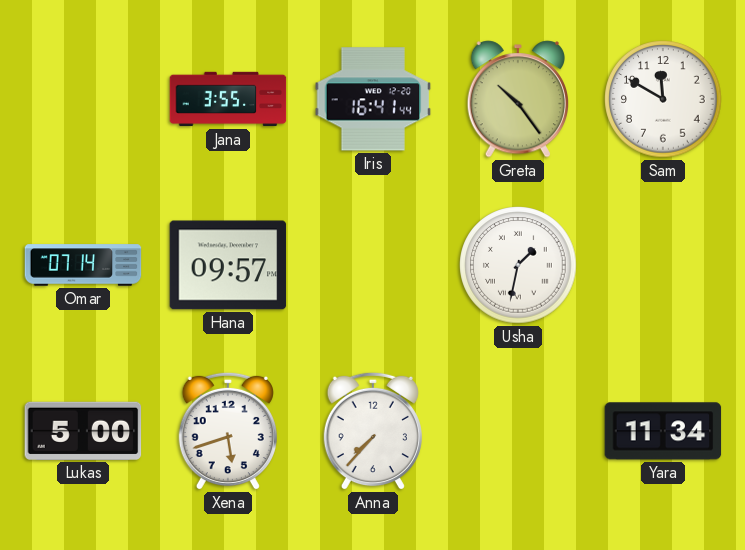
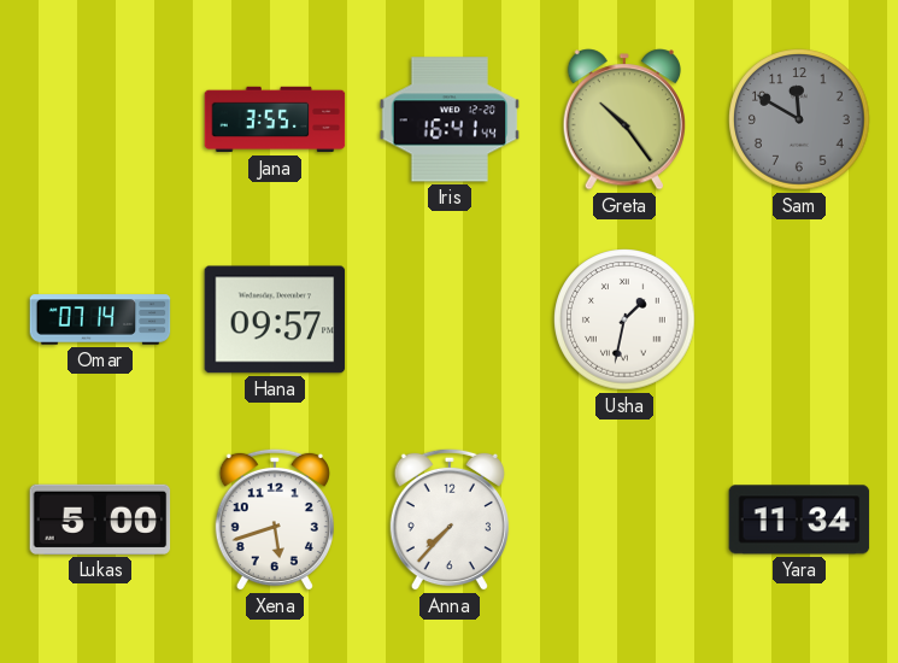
Sam dial: white -> grey (799, 119)
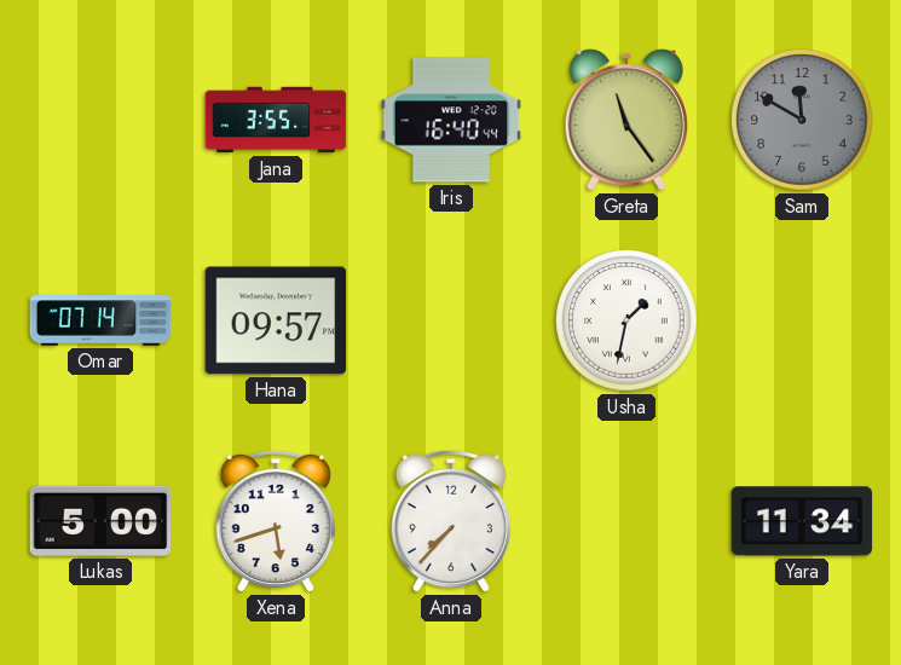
Iris: 16:41 -> 16:40 (451, 120)
Greta: 10:24 -> 11:24 (625, 120)
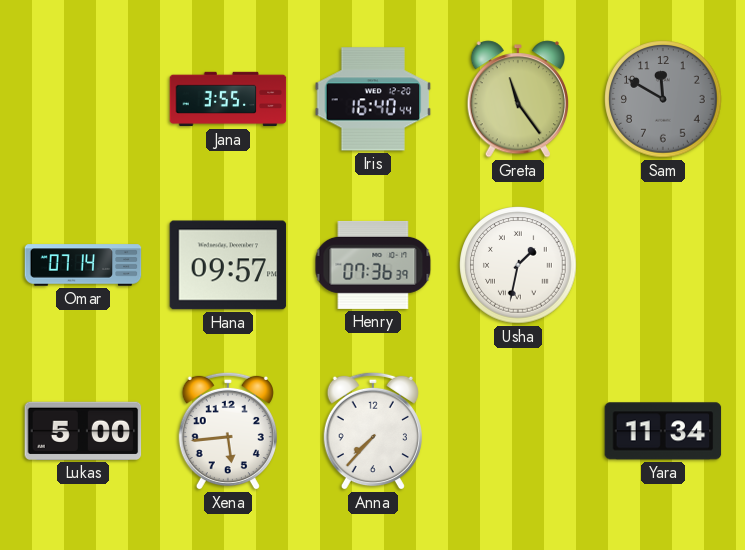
Henry: none -> 07:36 (373, 265)
Xena: 5:42 -> 5:44 (228, 431)
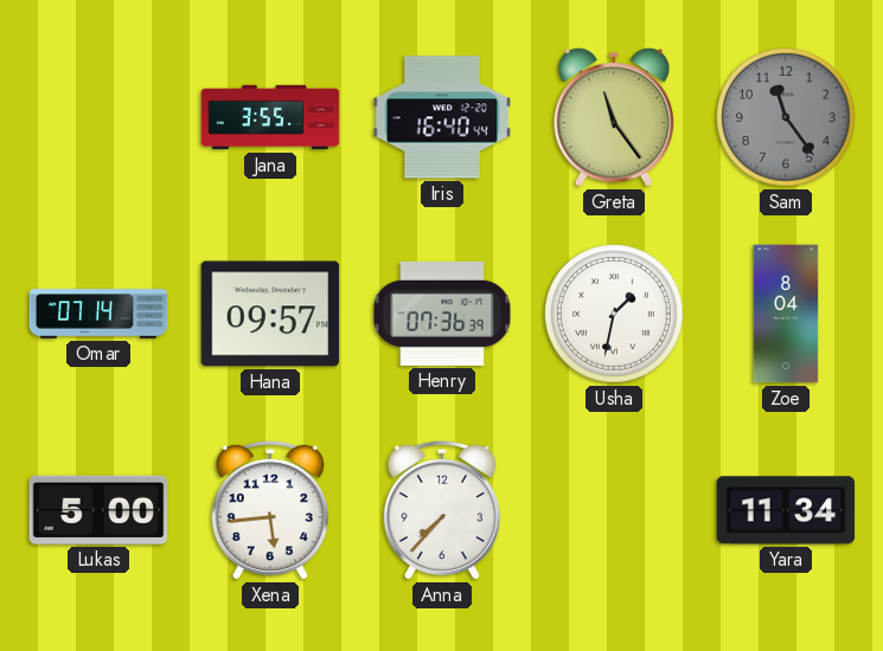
Sam: 11:50 -> 11:24 (786, 117)
Zoe: none -> 8:04 (786, 314)
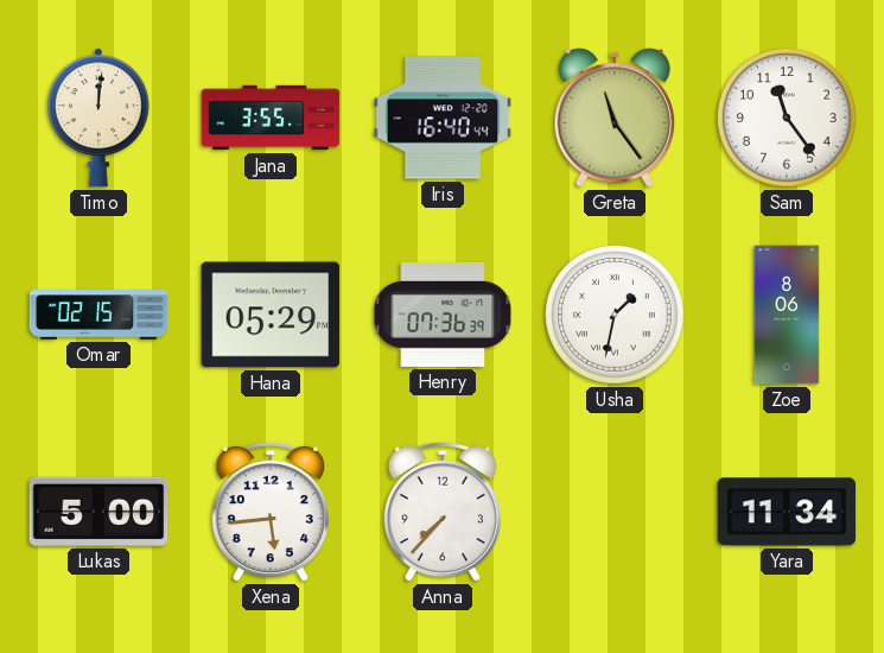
Timo: none -> 12:01 (98, 118)
Sam dial: grey -> white (787, 118)
Omar: 07:14 -> 02:15 (98, 315)
Hana: 09:57 -> 05:29 (271, 315)
Zoe: 8:04 -> 8:06 (787, 315)
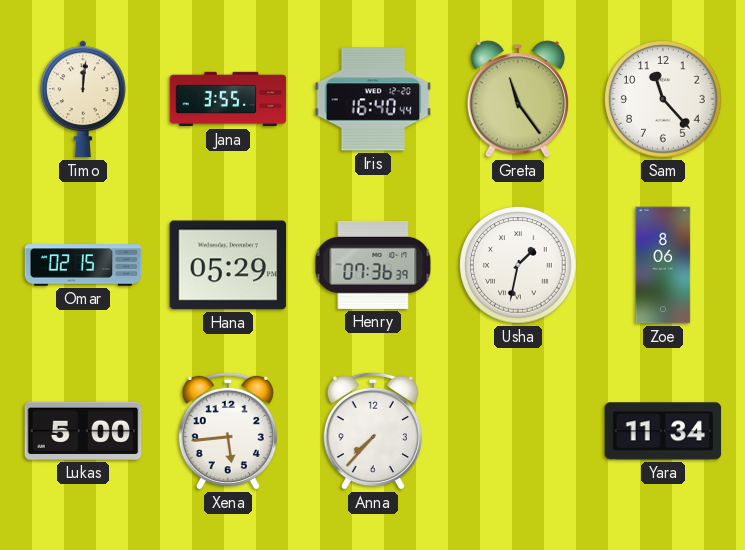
Sam: 11:24 -> 11:23 (663, 99)
